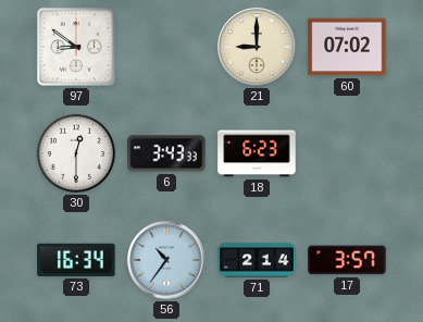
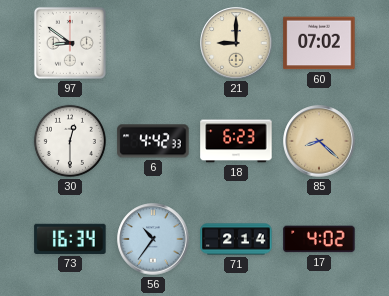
6: 3:43 -> 4:42 (153, 141)
85: none -> 8:22 (319, 141)
17: 3:57 -> 4:02 (319, 239)
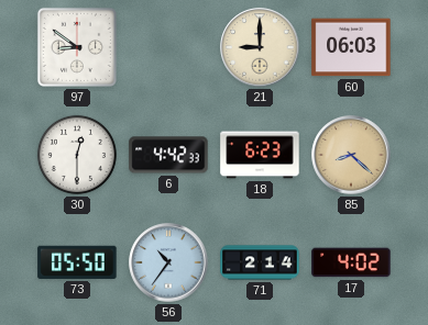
60: 07:02 -> 06:03 (351, 47)
73: 16:34 -> 05:50 (77, 262)
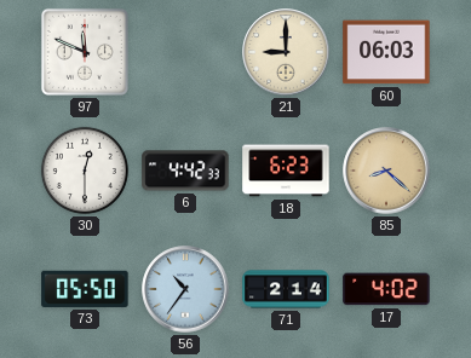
97: 8:51 -> 11:49 (85, 52)
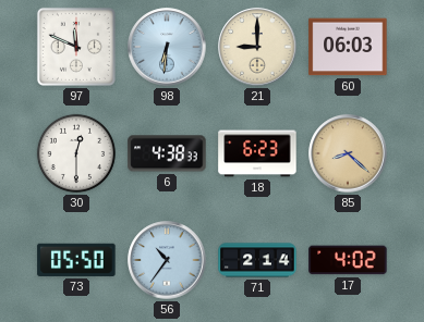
98: none -> 6:31 (167, 47)
6: 4:42 -> 4:38 (167, 153)
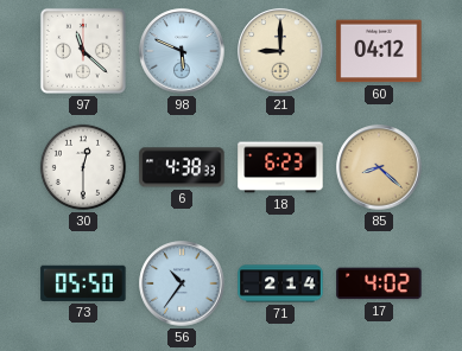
97: 11:49 -> 11:22 (83, 51)
98: 6:31 -> 5:49 (182, 51)
60: 06:03 -> 04:12 (379, 51)
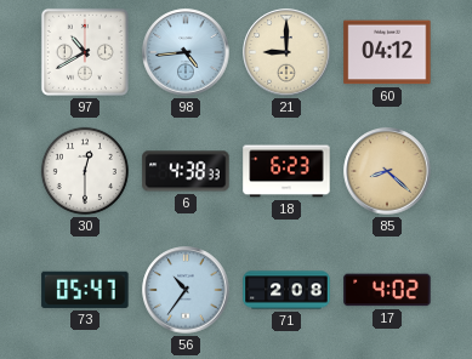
97: 11:22 -> 10:40 (85, 52)
98: 5:49 -> 4:44 (186, 52)
73: 05:50 -> 05:47 (85, 290)
71: 2:14 -> 2:08 (286, 290)
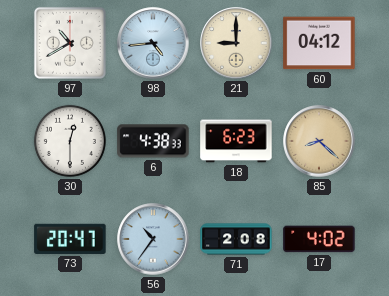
73: 05:47 -> 20:47 (70, 239)
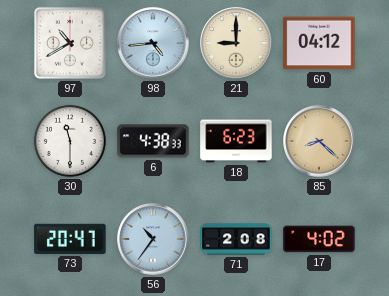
30: 12:30 -> 11:30 (70, 141)
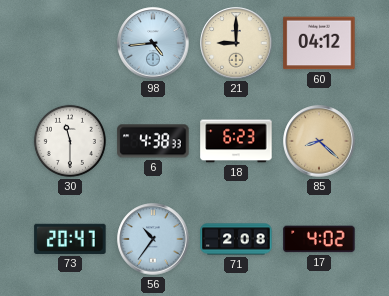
97: 10:40 -> none (70, 43)
